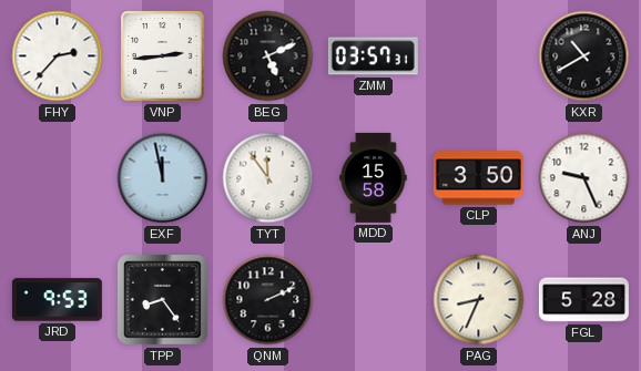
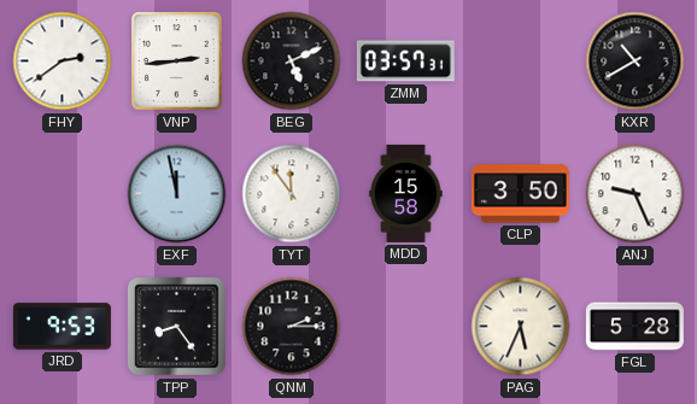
FHY: 2:37 -> 2:39 (63, 62)
QNM: 2:11 -> 2:15 (292, 327)
PAG: 8:34 -> 5:34 (521, 327)
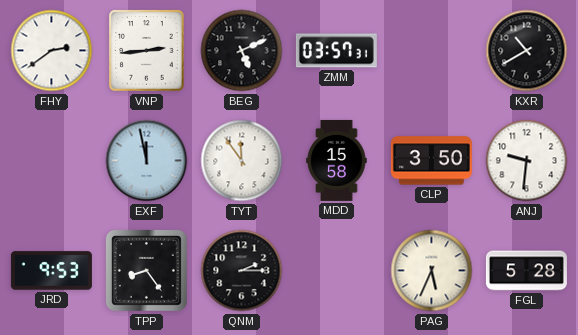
ANJ: 9:26 -> 9:31 (527, 161)
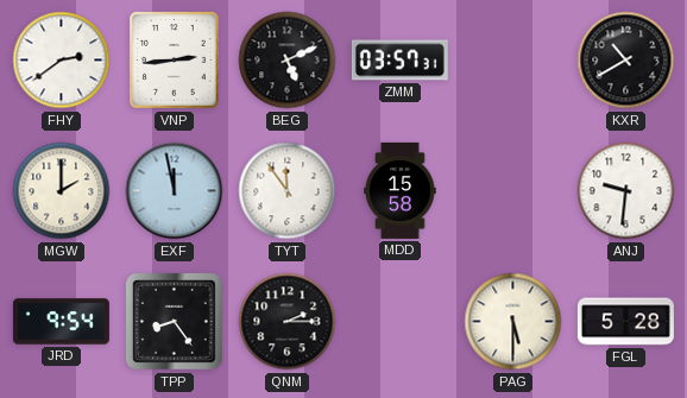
MGW: none -> 2:00 (62, 191)
CLP: 3:50 -> none (431, 161)
JRD: 9:53 -> 9:54 (61, 322)
PAG: 5:34 -> 5:30 (513, 322)
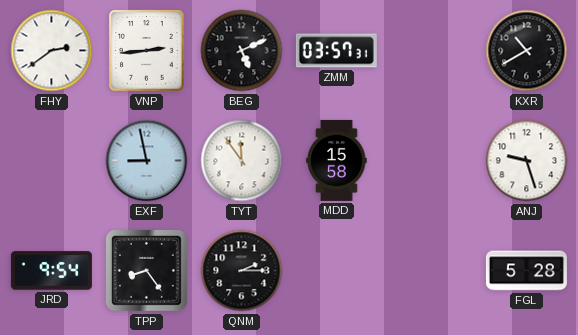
MGW: 2:00 -> none (62, 191)
EXF: 11:58 -> 8:58 (147, 161)
ANJ: 9:31 -> 9:27 (527, 161)
PAG: 5:30 -> none (513, 322)
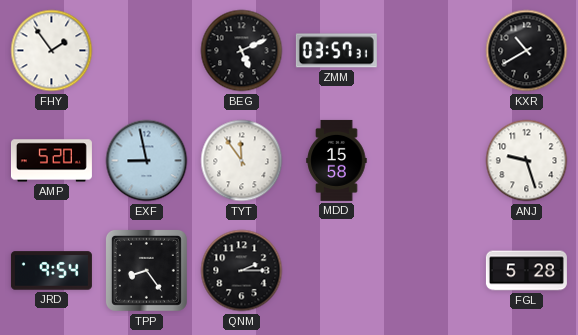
FHY: 2:39 -> 1:54 (52, 51)
VNP: 2:44 -> none (147, 51)
AMP: none -> 5:20 (51, 161)
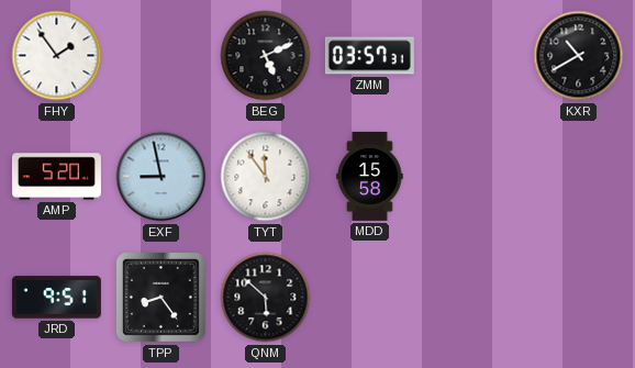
ANJ: 9:27 -> none (527, 161)
JRD: 9:54 -> 9:51 (56, 298)
QNM: 2:15 -> 5:52 (266, 298)
FGL: 5:28 -> none (526, 271)
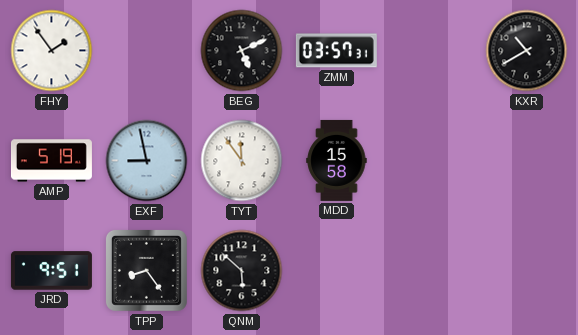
AMP: 5:20 -> 5:19 (51, 161)
